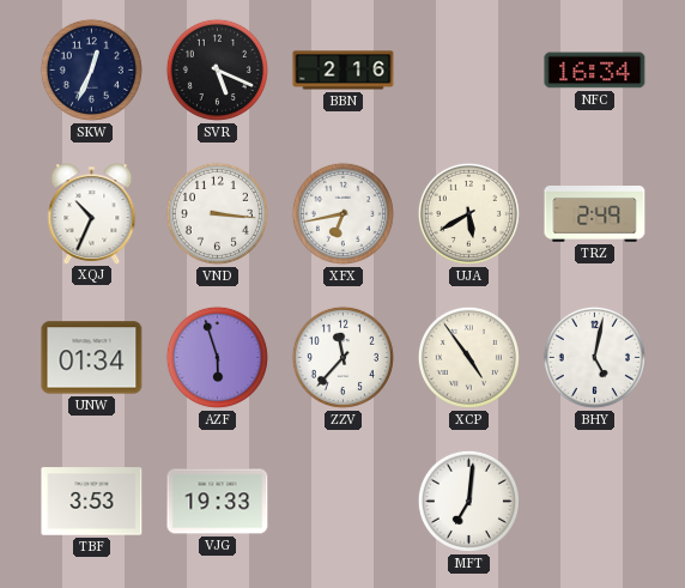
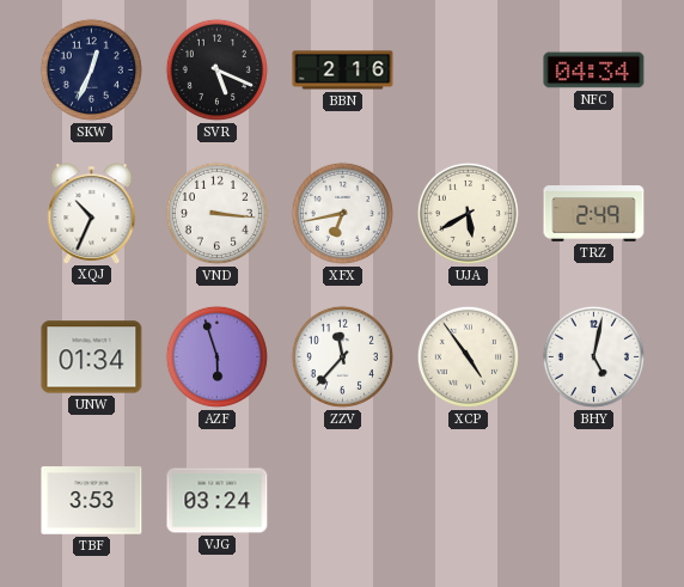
NFC: 16:34 -> 04:34 (594, 71)
VJG: 19:33 -> 03:24 (218, 501)
MFT: 7:01 -> none (468, 501)
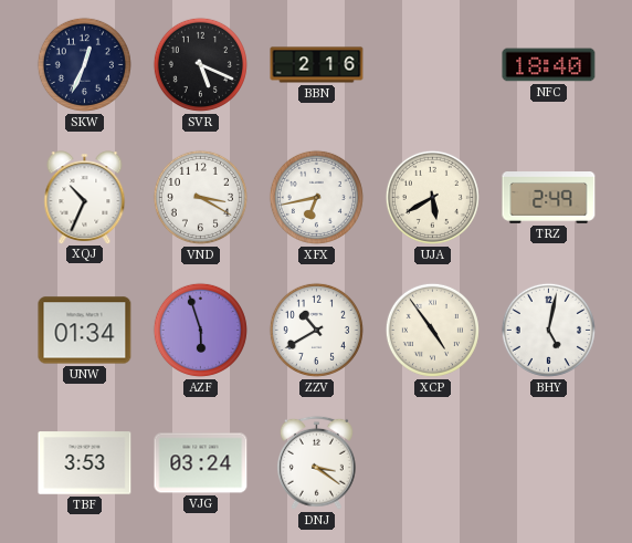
NFC: 04:34 -> 18:40 (549, 65)
VND: 3:16 -> 3:20 (200, 197)
ZZV: 11:37 -> 10:40 (316, 330)
DNJ: none -> 3:21 (316, 462)
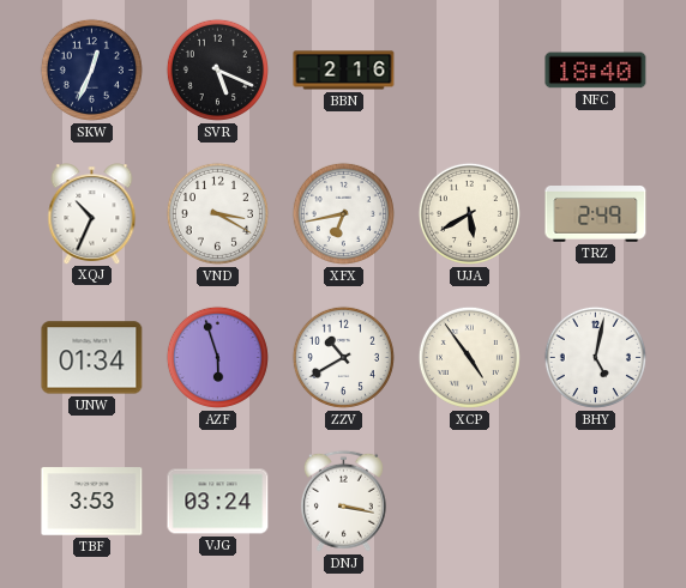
DNJ: 3:21 -> 3:17 (343, 501)
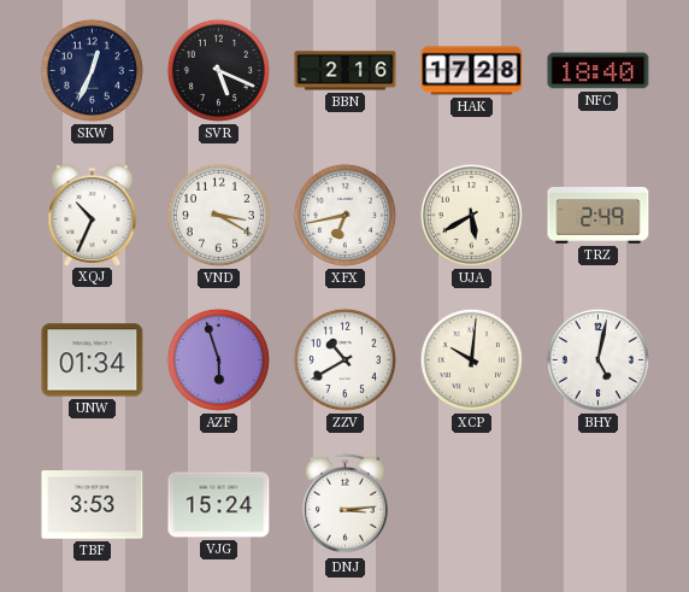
HAK: none -> 17:28 (472, 71)
XCP: 4:54 -> 10:01 (471, 359)
VJG: 03:24 -> 15:24 (219, 505)
DNJ: 3:17 -> 3:14 (344, 504)
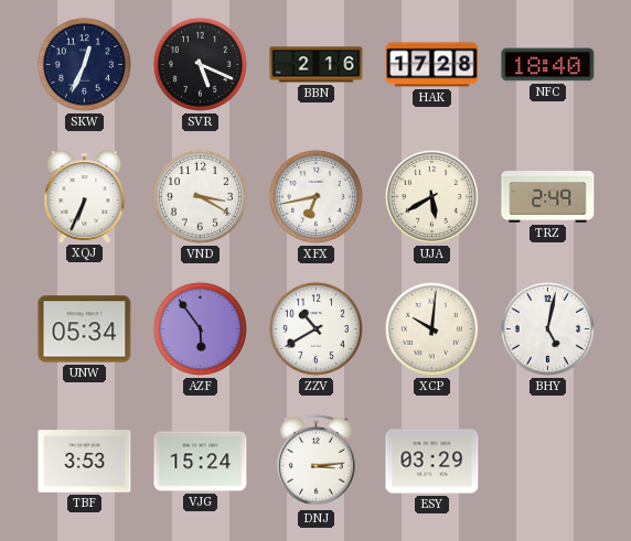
XQJ: 10:34 -> 6:34 (85, 196)
UNW: 01:34 -> 05:34 (85, 329)
AZF: 5:57 -> 5:54 (200, 328)
ESY: none -> 03:29 (432, 462)
